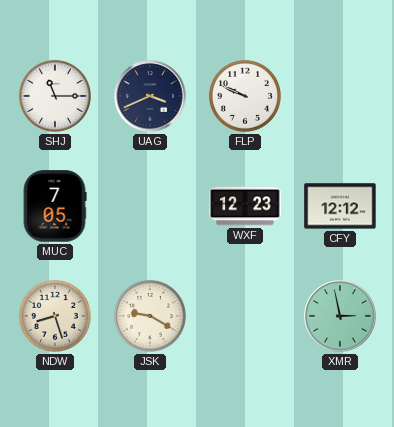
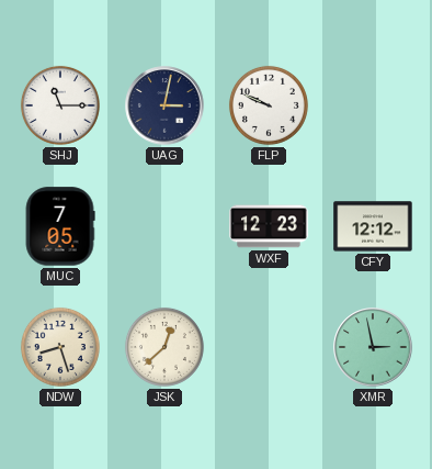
UAG: 3:41 -> 3:02 (164, 105)
JSK: 9:20 -> 12:38 (164, 347)
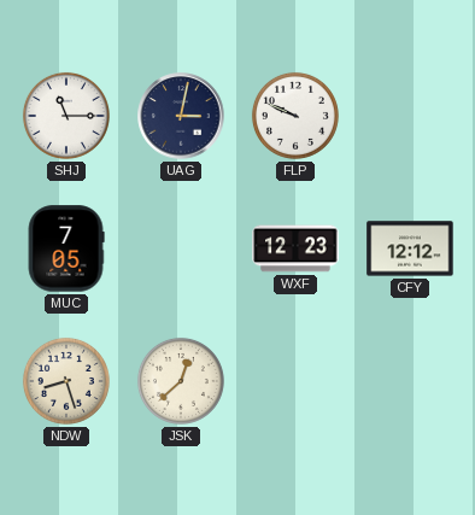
XMR: 2:58 -> none (373, 347)
